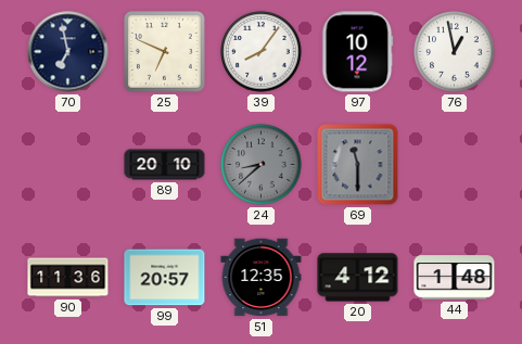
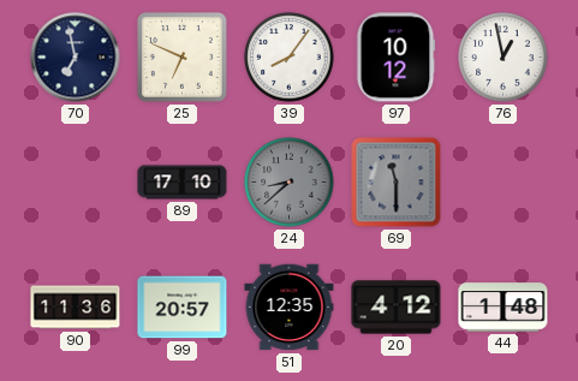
89: 20:10 -> 17:10 (183, 183)
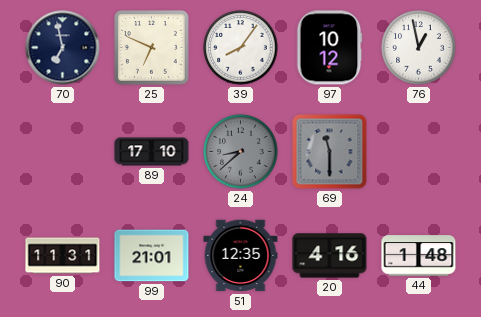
90: 11:36 -> 11:31 (63, 256)
99: 20:57 -> 21:01 (152, 256)
20: 4:12 -> 4:16 (330, 256)
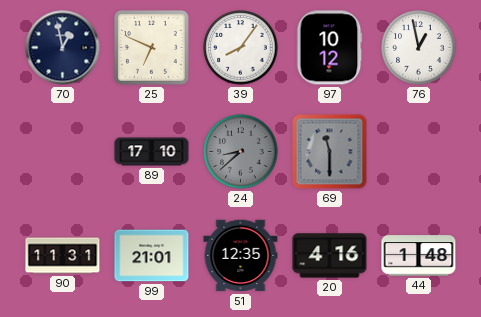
70: 6:58 -> 12:58 (63, 48)
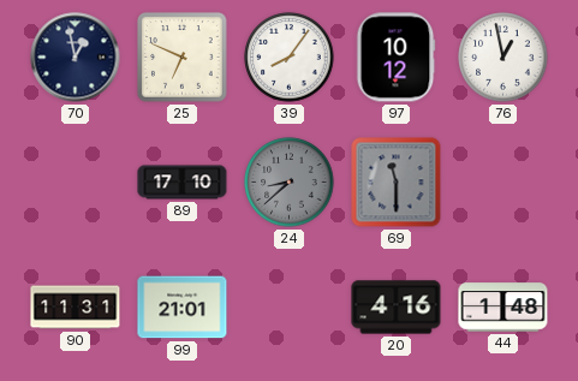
51: 12:35 -> none (241, 256)
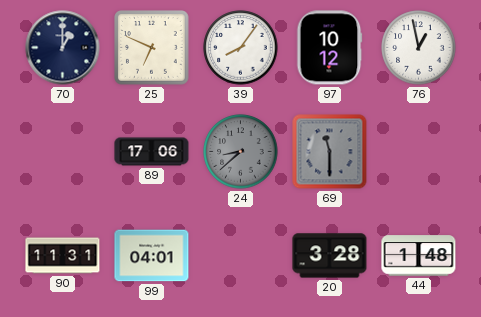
70: 12:58 -> 1:00 (63, 48)
89: 17:10 -> 17:06 (152, 152)
99: 21:01 -> 04:01 (152, 256)
20: 4:16 -> 3:28 (330, 256)
